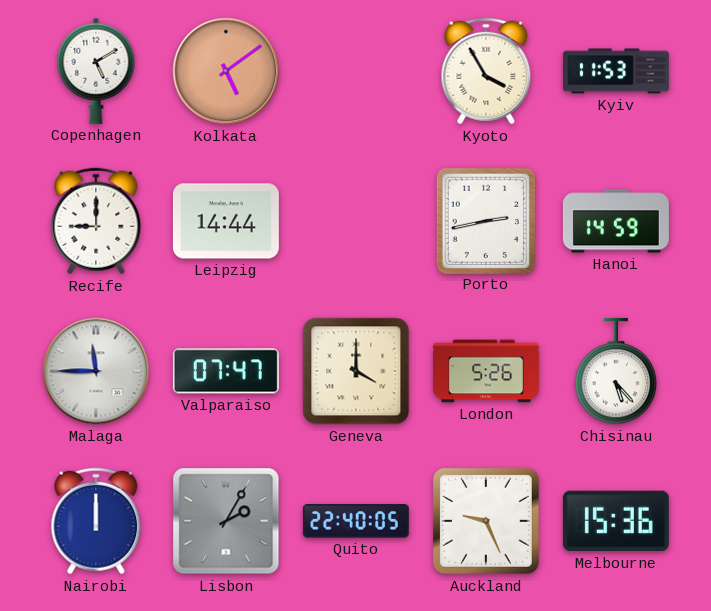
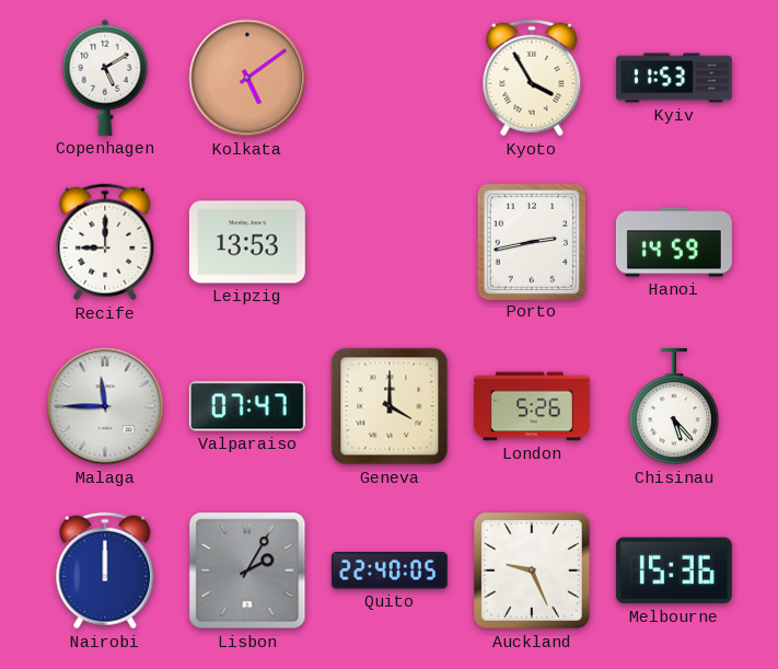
Leipzig: 14:44 -> 13:53 (247, 242)
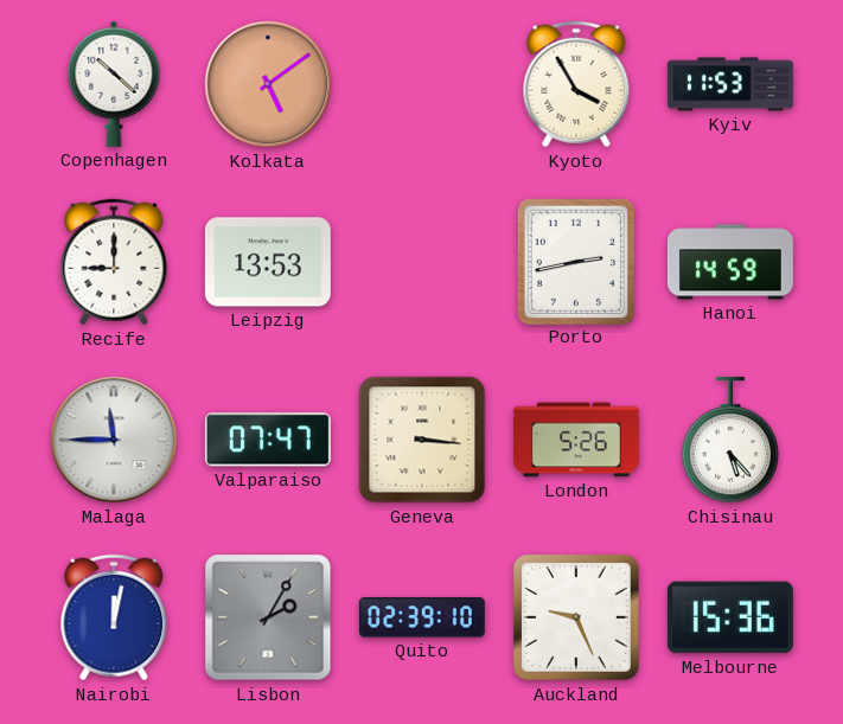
Copenhagen: 5:10 -> 10:22 (114, 84)
Geneva: 4:00 -> 3:16 (422, 440)
Nairobi: 12:00 -> 12:02 (114, 617)
Quito: 22:40 -> 02:39 (422, 617)
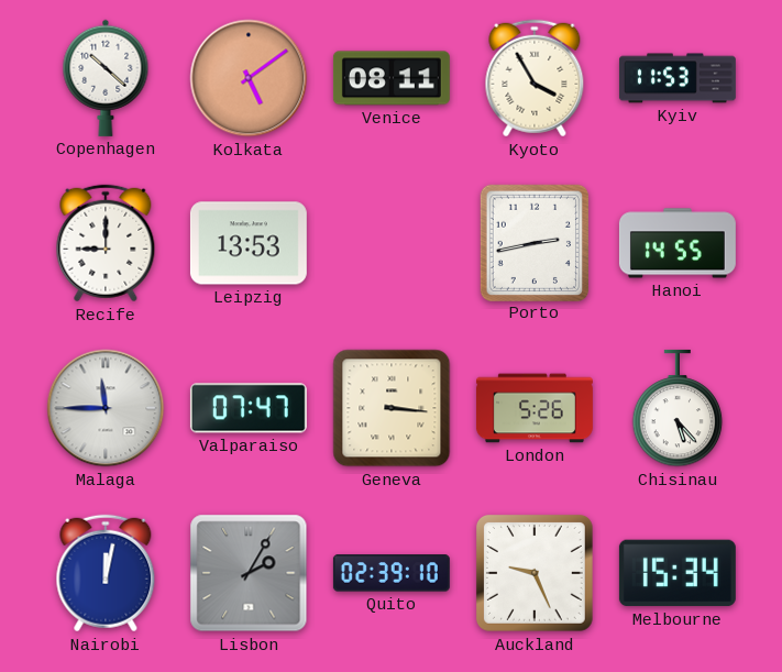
Venice: none -> 08:11 (392, 78)
Hanoi: 14:59 -> 14:55 (678, 243)
Melbourne: 15:36 -> 15:34 (678, 573)
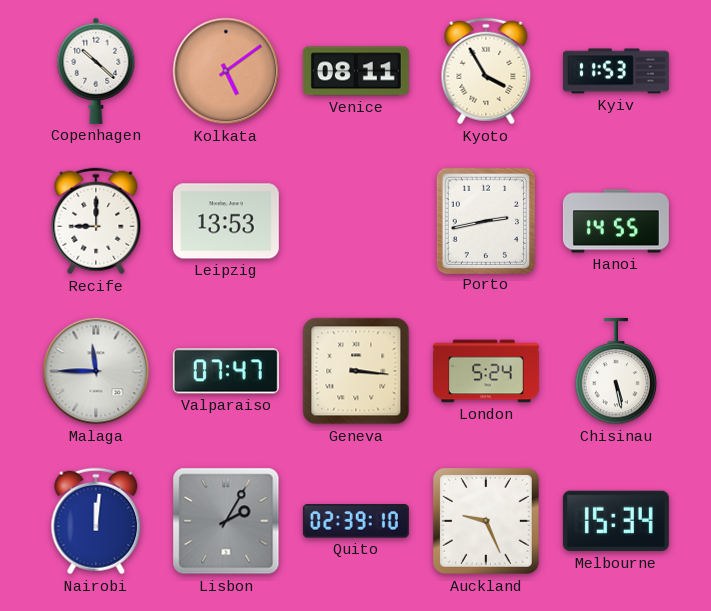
London: 5:26 -> 5:24 (486, 371)
Chisinau: 5:23 -> 5:28 (616, 371)
Nairobi: 12:02 -> 12:01 (96, 521)
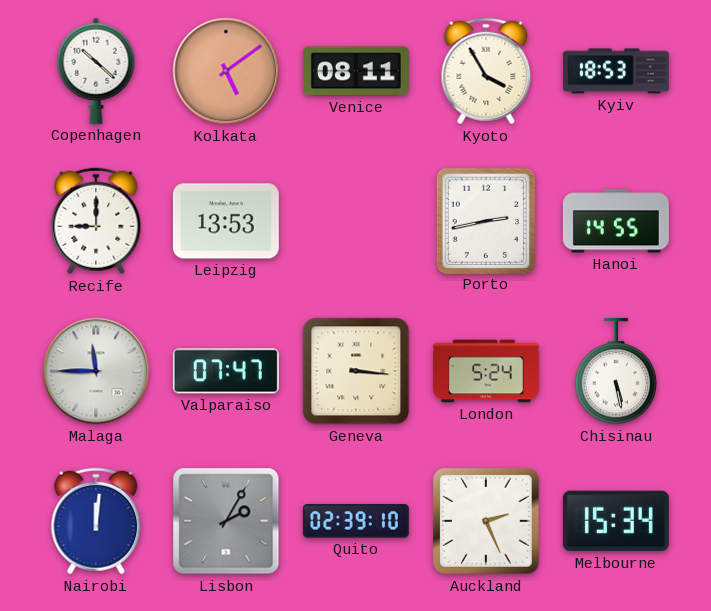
Kyiv: 11:53 -> 18:53 (616, 71)
Auckland: 9:26 -> 2:26 (486, 521)
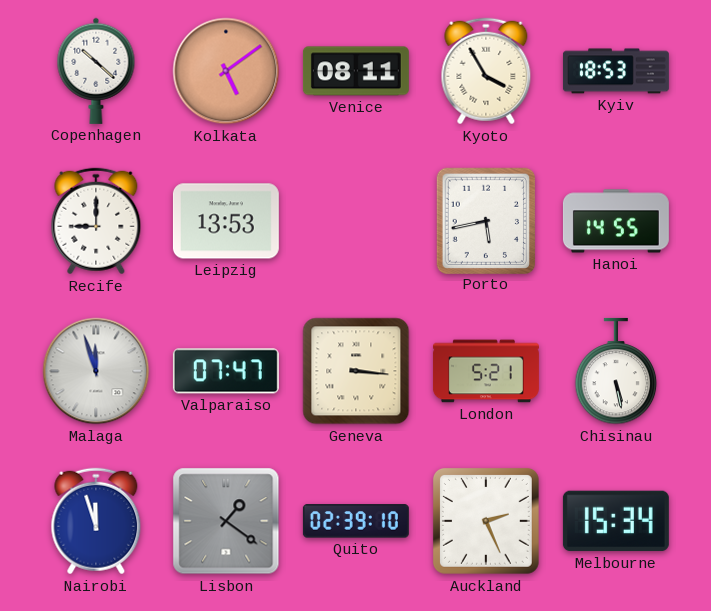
Porto: 2:43 -> 5:43 (485, 220)
Malaga: 11:45 -> 11:57 (96, 371)
London: 5:24 -> 5:21 (486, 371)
Nairobi: 12:01 -> 11:57 (96, 521)
Lisbon: 2:05 -> 1:21 (226, 521)
